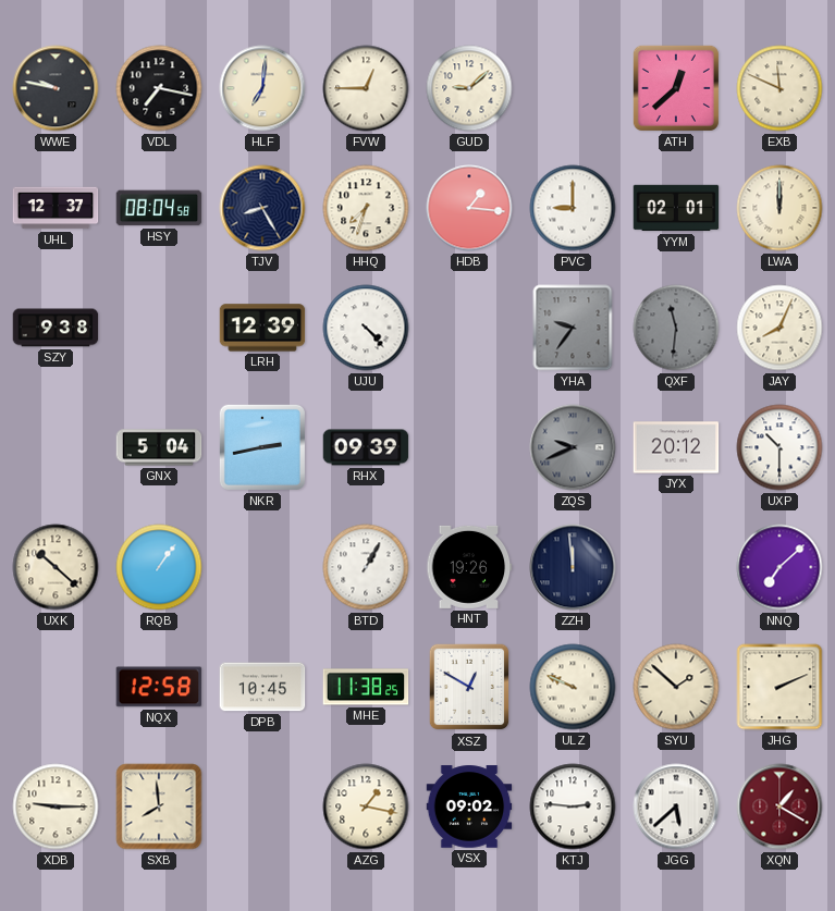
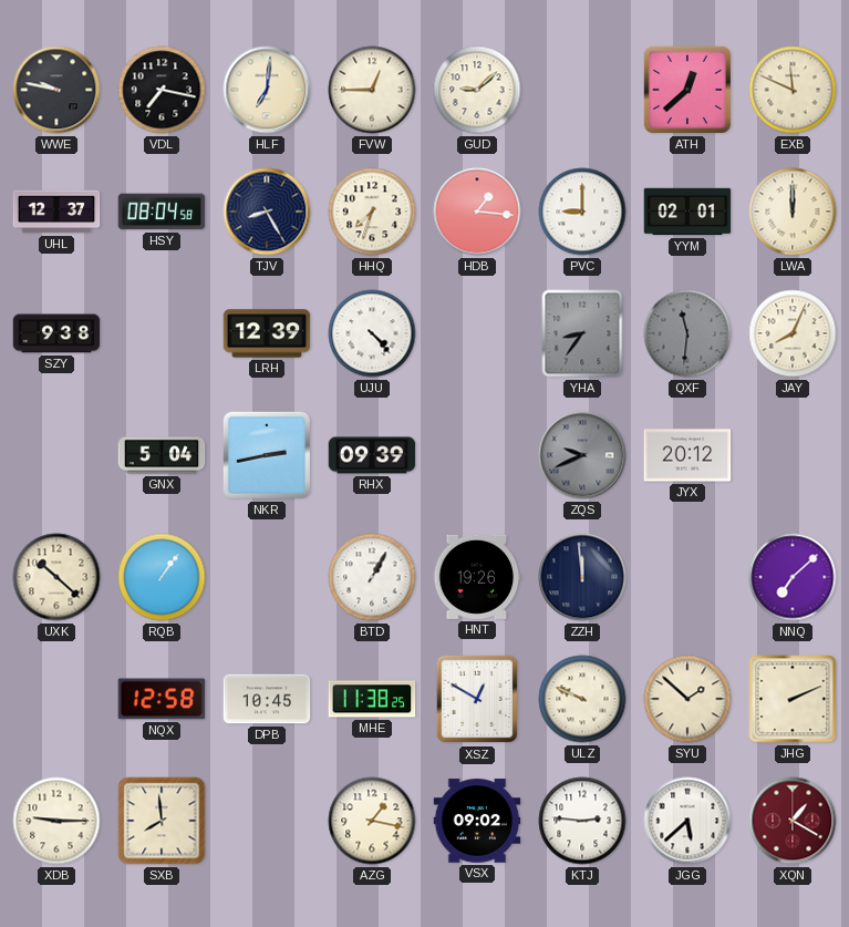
YHA: 9:36 -> 8:36 (582, 333)
UXP: 10:30 -> none (779, 447)
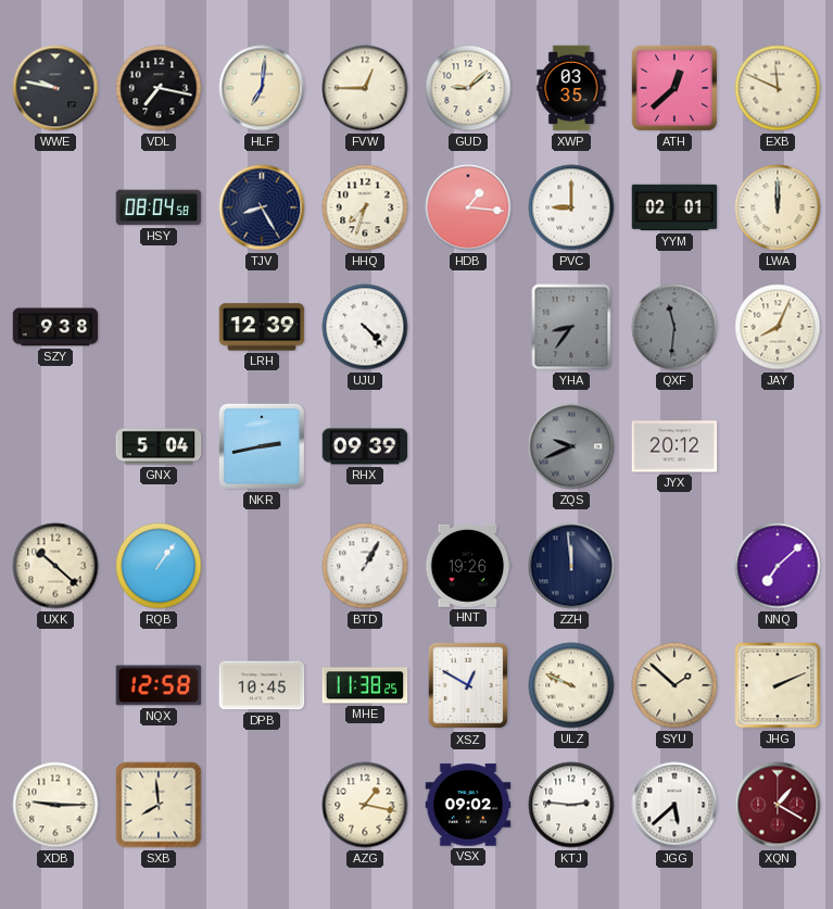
XWP: none -> 03:35 (571, 88)
UHL: 12:37 -> none (56, 212)
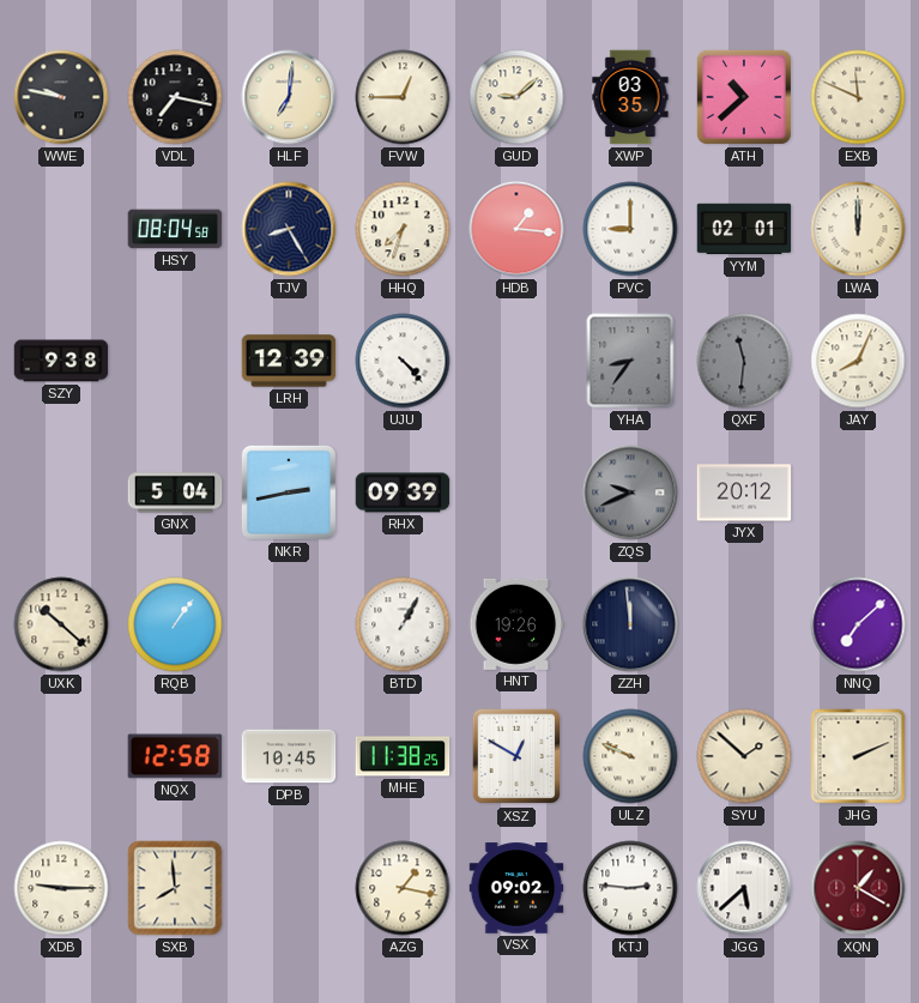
ATH: 12:38 -> 10:38 (744, 97)
